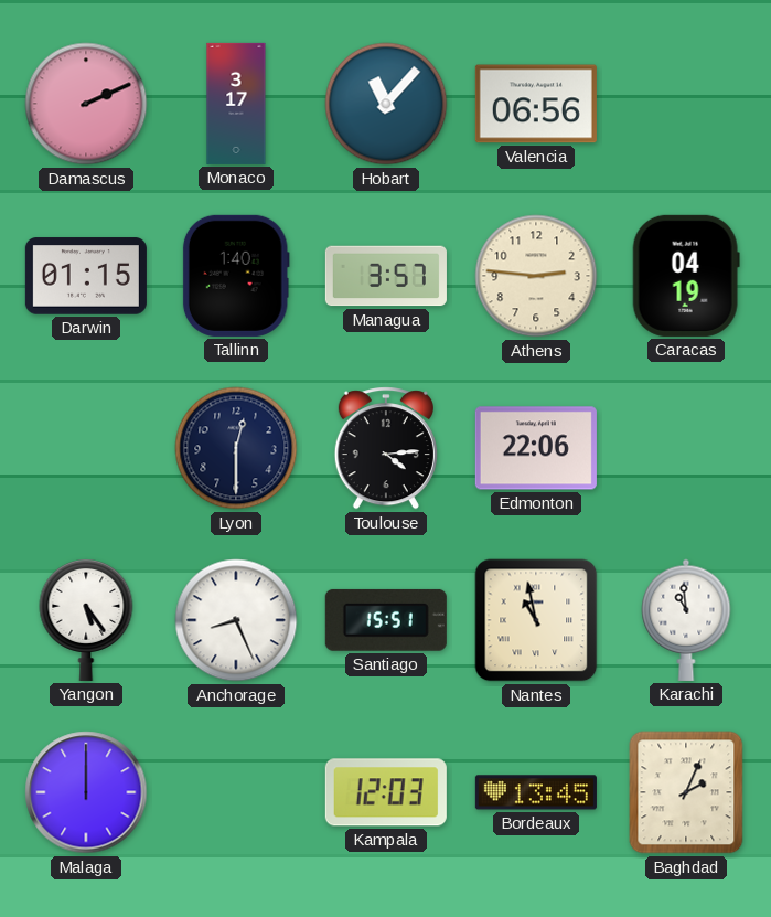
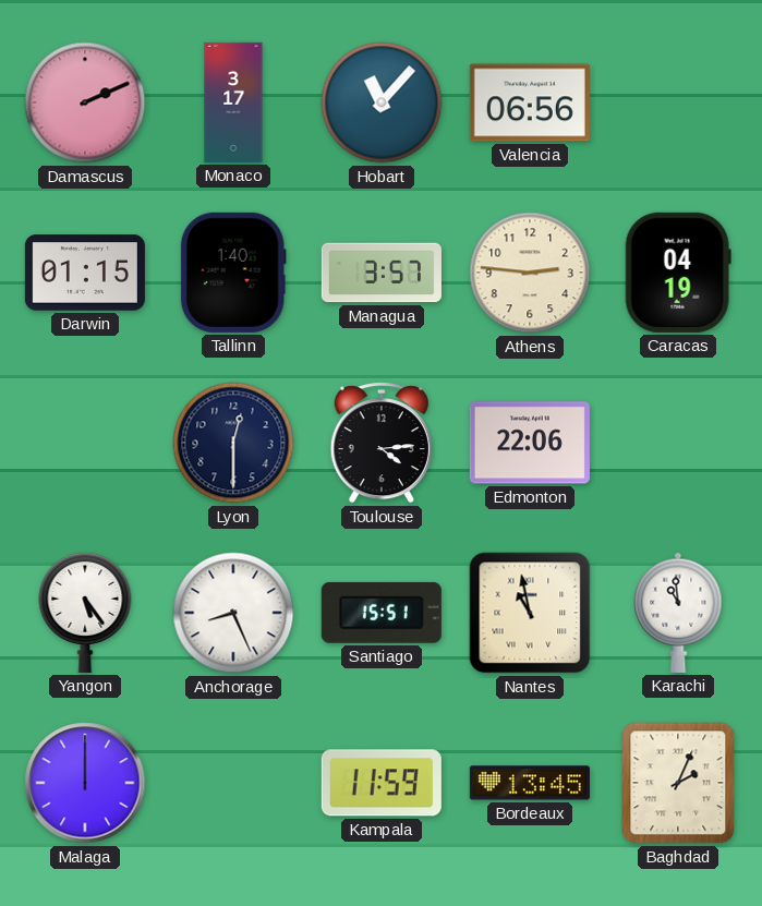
Kampala: 12:03 -> 11:59 (382, 783)
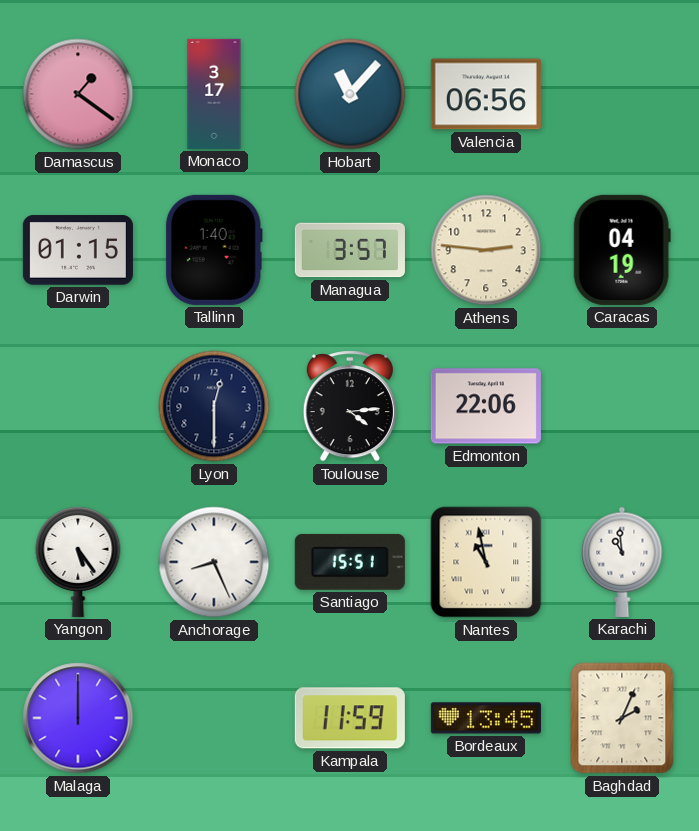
Damascus: 2:11 -> 1:21 (78, 94)
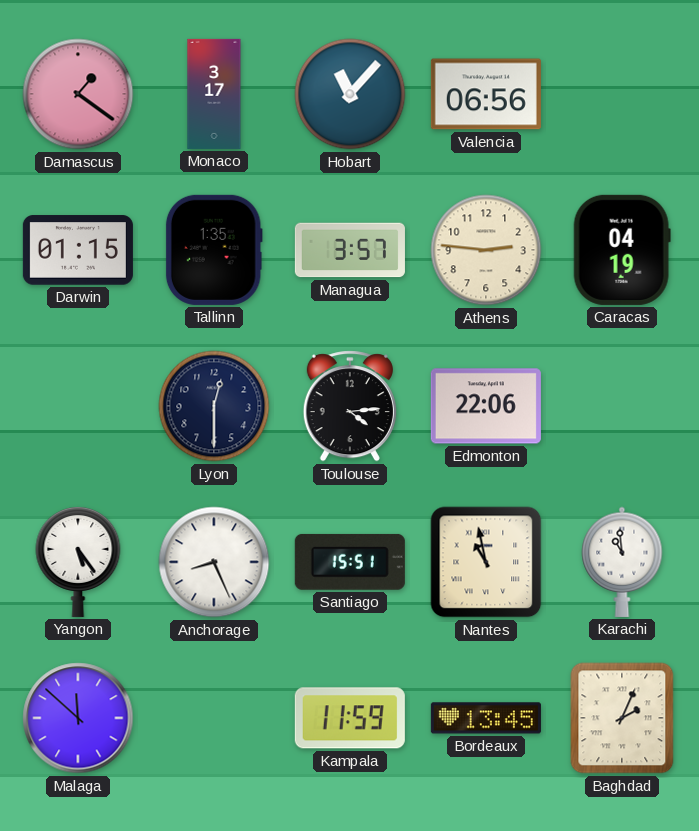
Tallinn: 1:40 -> 1:35 (214, 250)
Malaga: 12:00 -> 11:52 (78, 718)
